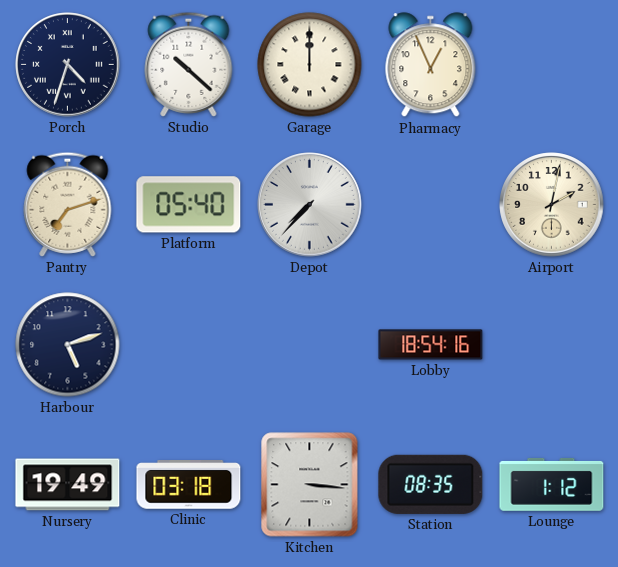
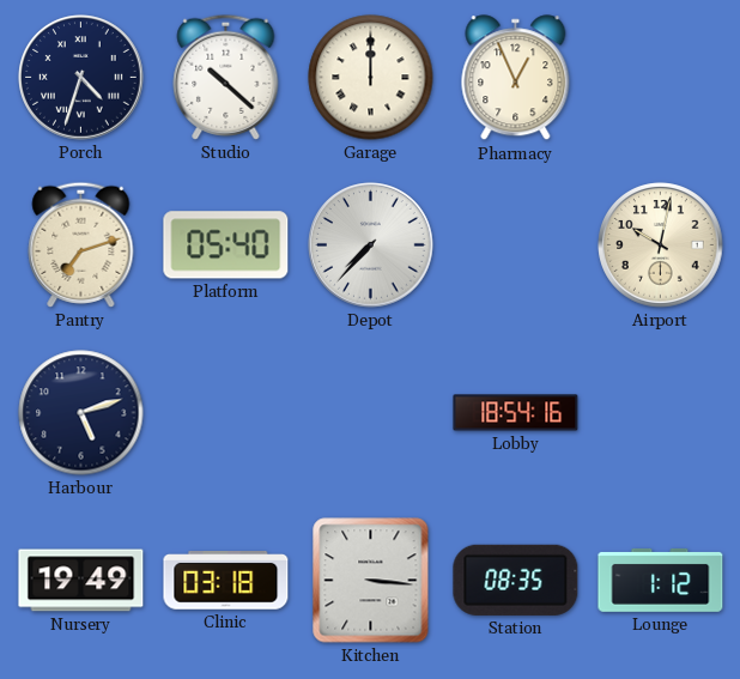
Airport: 2:02 -> 10:02 (661, 245)
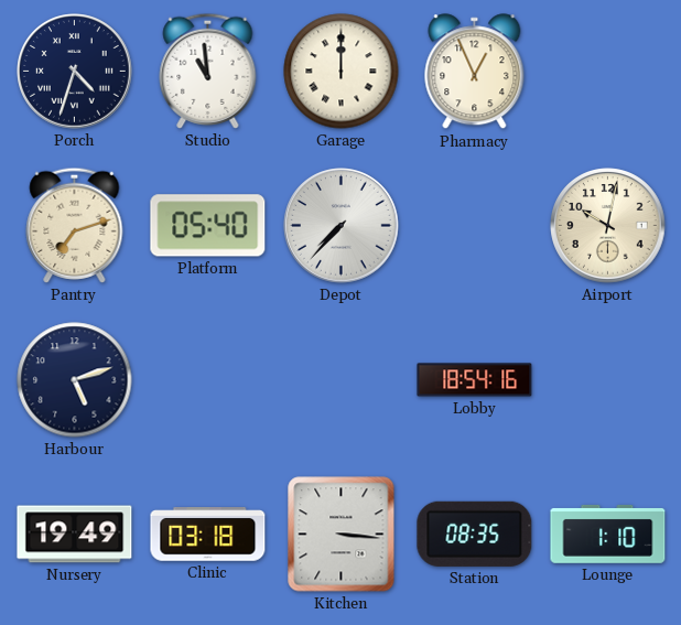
Studio: 10:22 -> 10:59 (208, 71)
Lounge: 1:12 -> 1:10 (608, 534)
